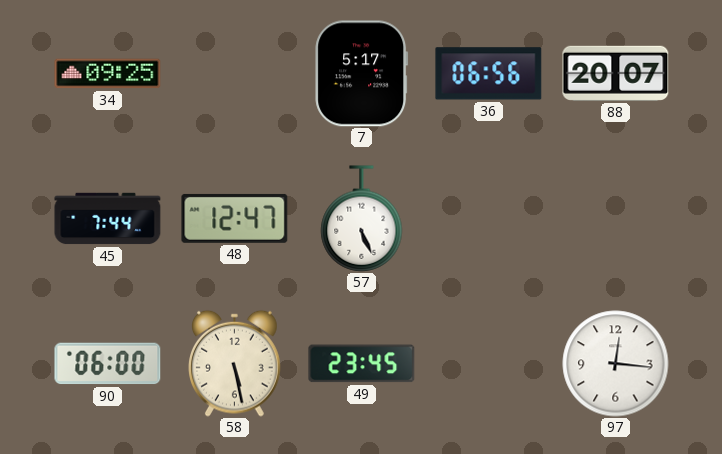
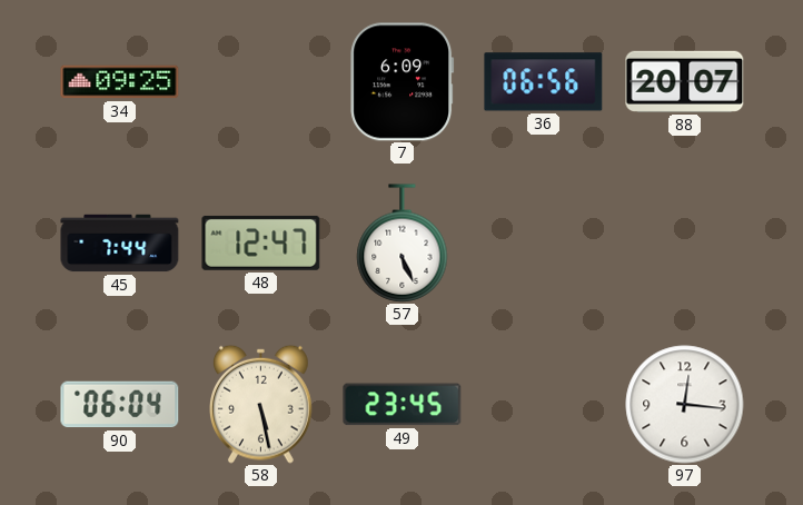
7: 5:17 -> 6:09 (403, 82)
90: 06:00 -> 06:04 (120, 405)
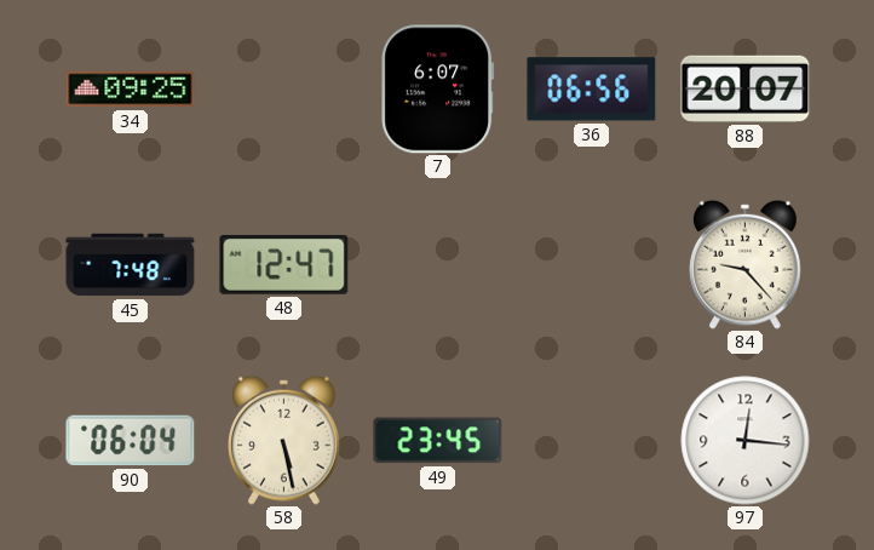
7: 6:09 -> 6:07 (438, 90)
45: 7:44 -> 7:48 (131, 265)
57: 5:26 -> none (403, 244)
84: none -> 9:23 (746, 264)
